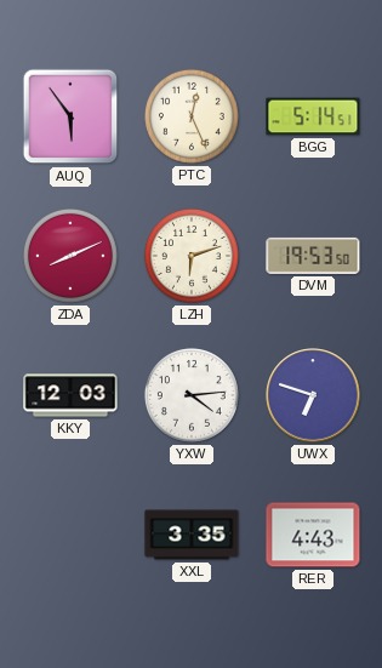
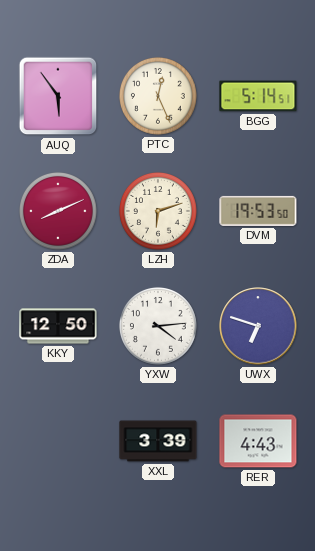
KKY: 12:03 -> 12:50 (58, 326)
XXL: 3:35 -> 3:39 (158, 441)
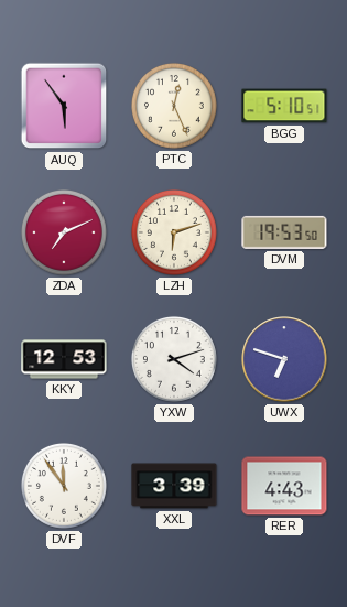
BGG: 5:14 -> 5:10 (284, 106)
ZDA: 8:11 -> 7:11 (64, 232)
KKY: 12:50 -> 12:53 (64, 359)
YXW: 4:14 -> 4:12 (174, 359)
DVF: none -> 11:54 (64, 486)
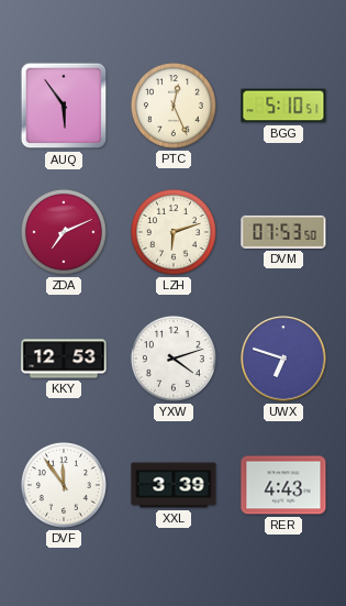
DVM: 19:53 -> 07:53 (283, 232)
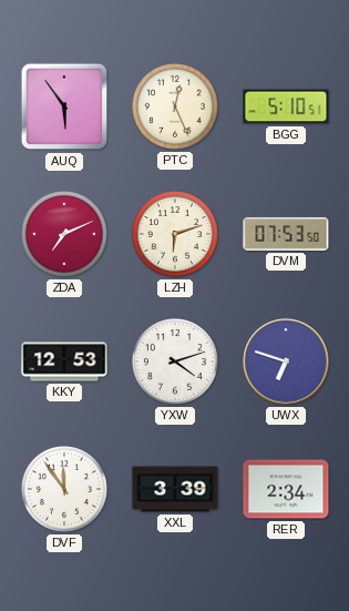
RER: 4:43 -> 2:34 (286, 489)
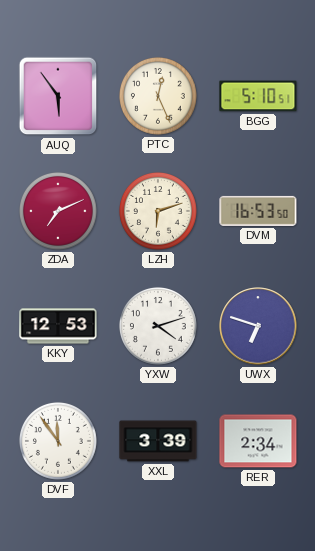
DVM: 07:53 -> 16:53 (258, 211)
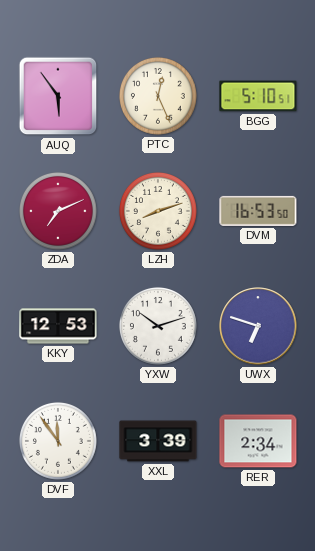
LZH: 6:12 -> 8:12 (158, 211)
YXW: 4:12 -> 10:12 (158, 326)
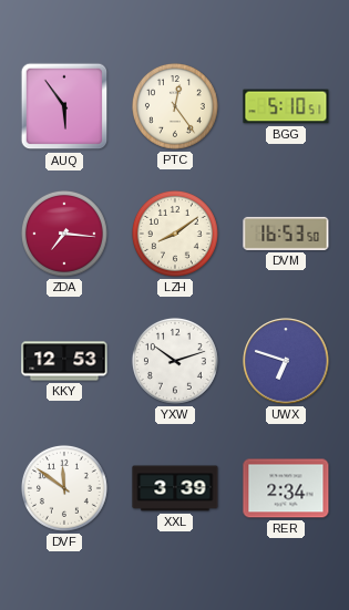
PTC: 12:26 -> 12:24 (175, 106)
ZDA: 7:11 -> 7:16 (64, 234)
LZH: 8:12 -> 8:09 (175, 234)
DVF: 11:54 -> 11:51 (64, 488)
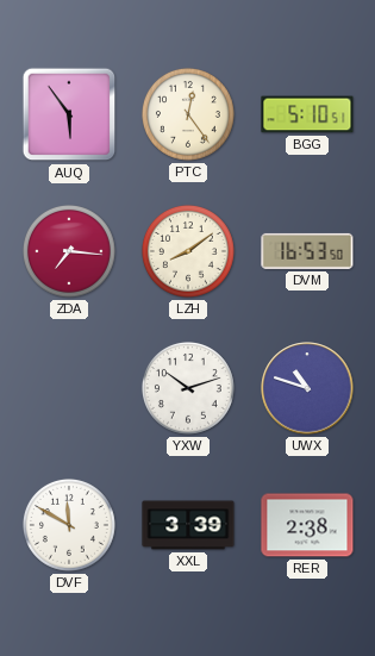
KKY: 12:53 -> none (64, 361)
UWX: 6:48 -> 10:48 (307, 388)
DVF: 11:51 -> 11:50 (69, 525)
RER: 2:34 -> 2:38 (307, 525)
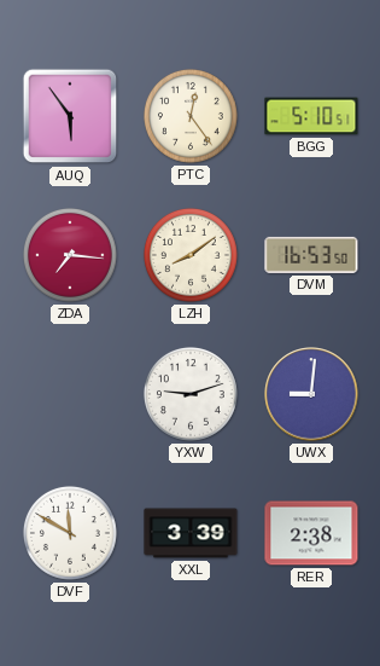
YXW: 10:12 -> 9:12 (191, 394)
UWX: 10:48 -> 9:01 (311, 394)
